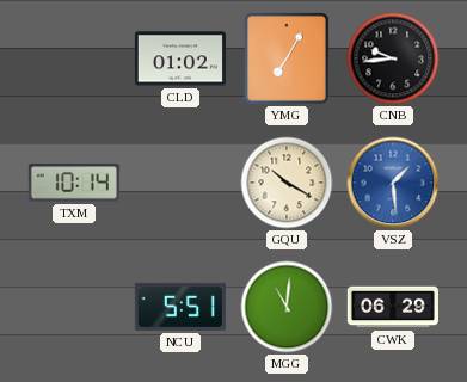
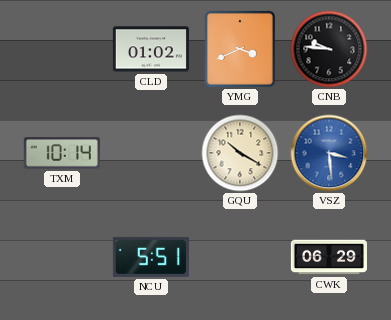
YMG: 7:05 -> 3:41 (240, 49)
CNB: 9:44 -> 9:46 (329, 49)
VSZ: 1:29 -> 3:29 (329, 153)
MGG: 11:01 -> none (287, 307)
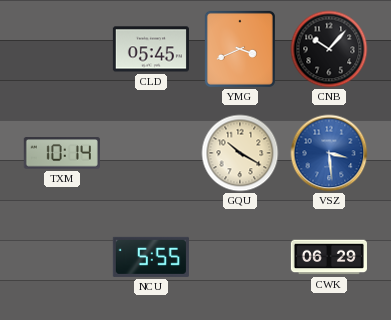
CLD: 01:02 -> 05:45 (151, 49)
CNB: 9:46 -> 10:07 (329, 49)
NCU: 5:51 -> 5:55 (151, 257)
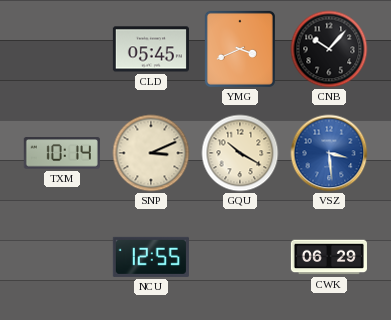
SNP: none -> 3:11 (151, 153)
NCU: 5:55 -> 12:55 (151, 257)
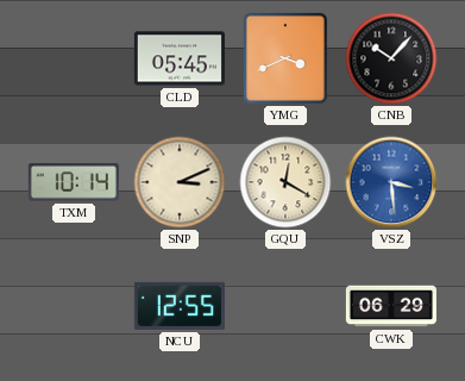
GQU: 10:20 -> 12:20 (285, 182)
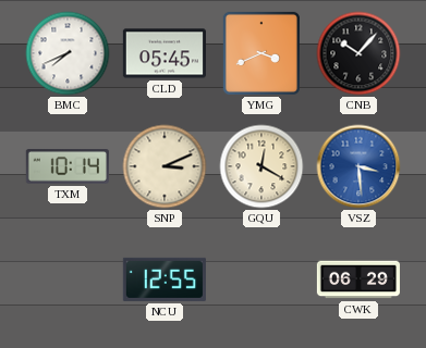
BMC: none -> 7:41 (68, 53)
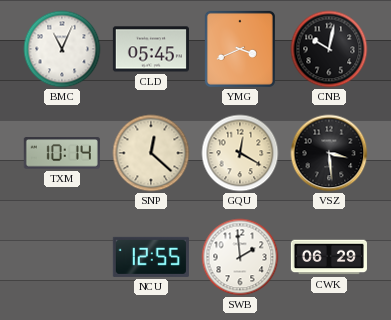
BMC: 7:41 -> 11:04 (62, 49)
CNB: 10:07 -> 10:02 (329, 49)
SNP: 3:11 -> 12:22 (151, 153)
VSZ dial: blue -> black (329, 153)
SWB: none -> 1:59 (240, 257)
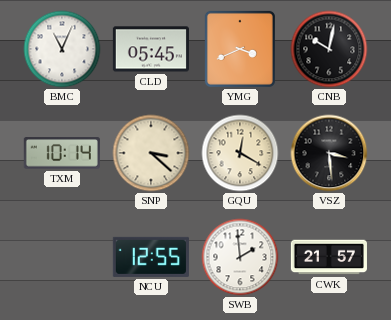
SNP: 12:22 -> 3:22 (151, 153)
CWK: 06:29 -> 21:57 (329, 257)
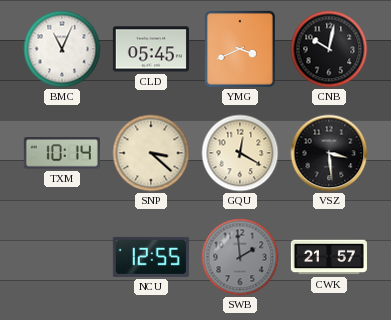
SWB dial: white -> grey (240, 257)
